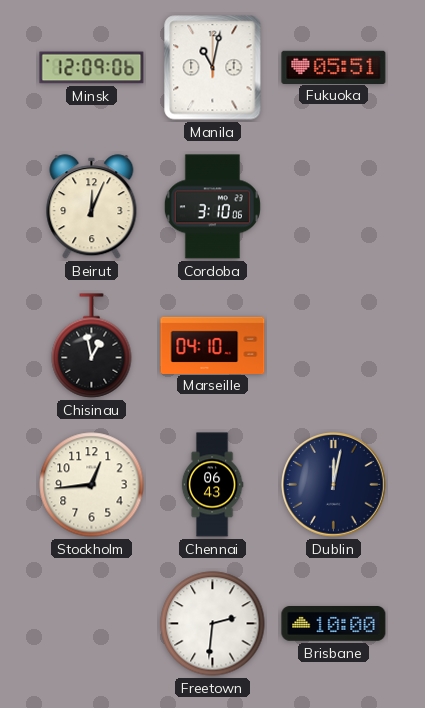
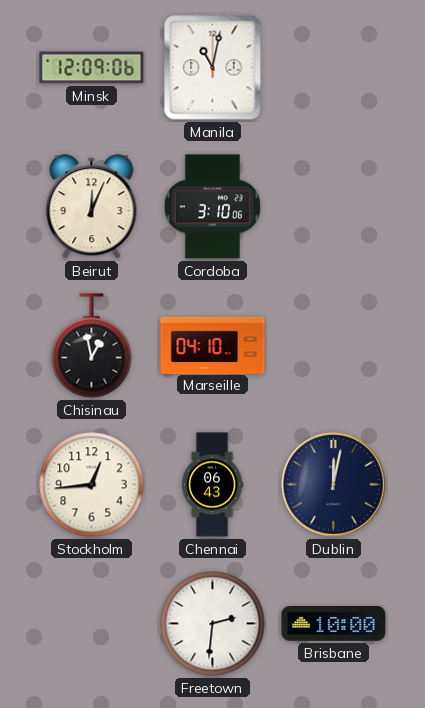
Fukuoka: 05:51 -> none (334, 67)
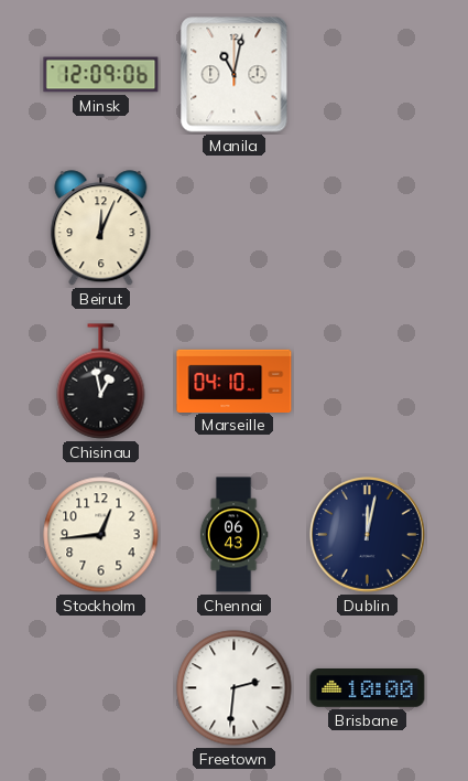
Cordoba: 3:10 -> none (212, 207)
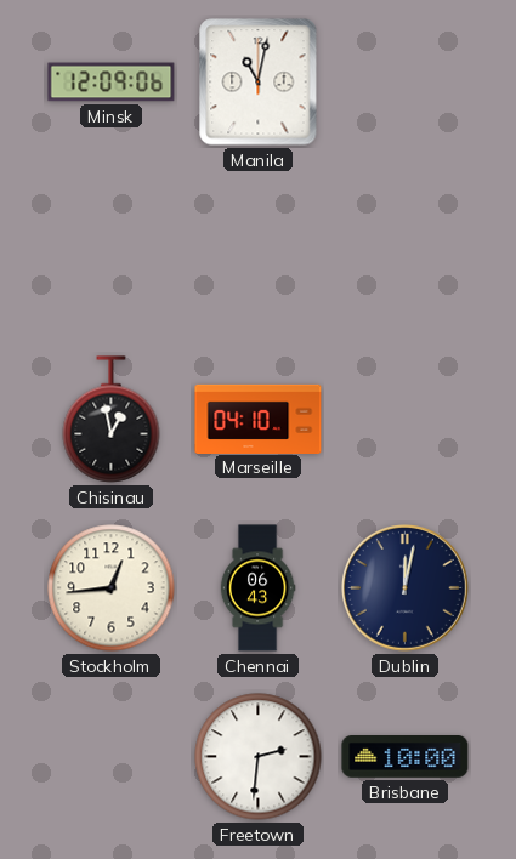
Beirut: 12:04 -> none (101, 228)
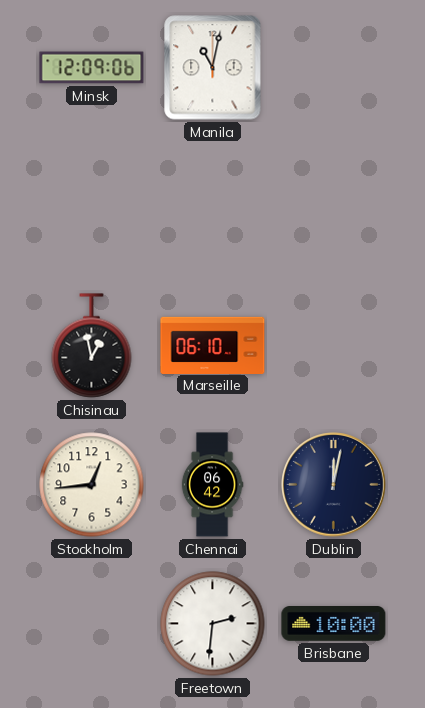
Marseille: 04:10 -> 06:10 (213, 345)
Chennai: 06:43 -> 06:42 (212, 485)
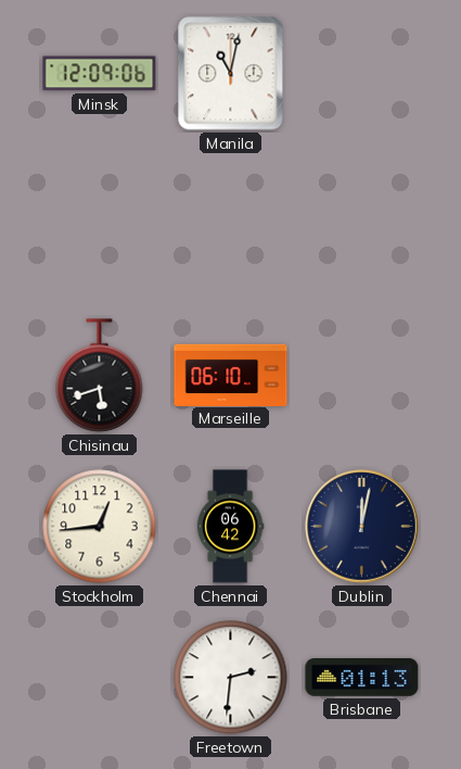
Chisinau: 12:58 -> 5:42 (100, 376)
Brisbane: 10:00 -> 01:13 (362, 678)
